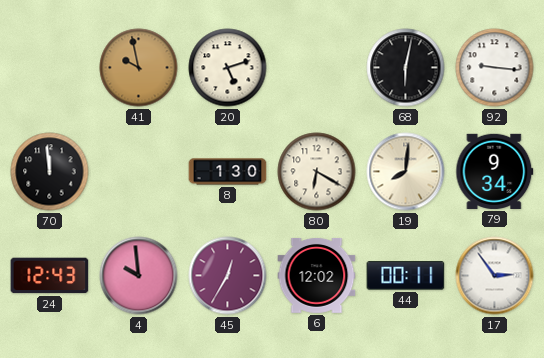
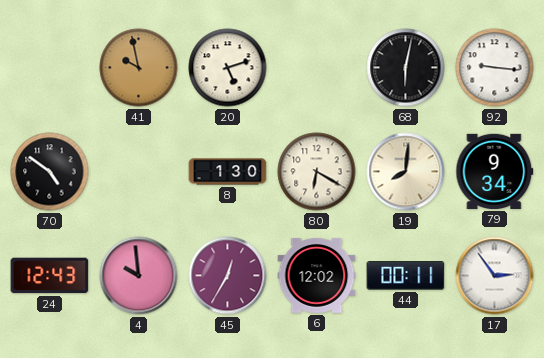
70: 11:59 -> 4:51 (50, 172)
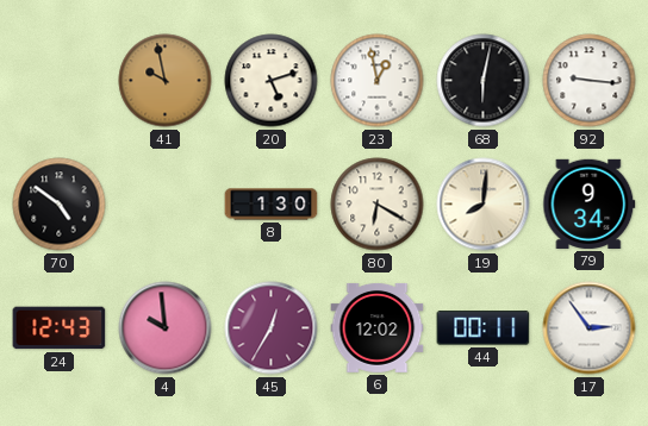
23: none -> 12:58 (378, 81)
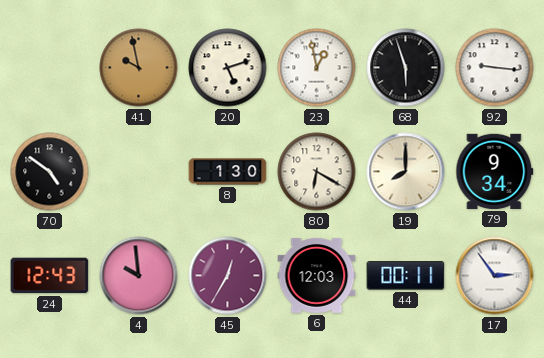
68: 6:02 -> 5:57 (406, 68)
19: 8:01 -> 8:00 (406, 172)
6: 12:02 -> 12:03 (317, 275)
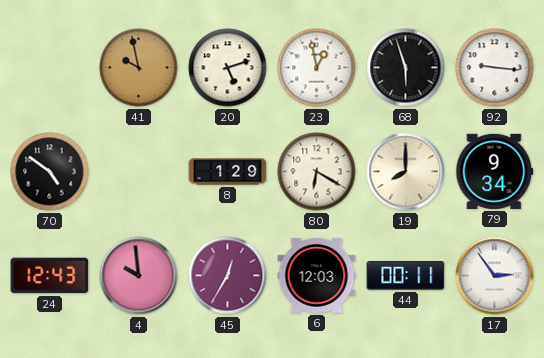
8: 1:30 -> 1:29 (228, 172)
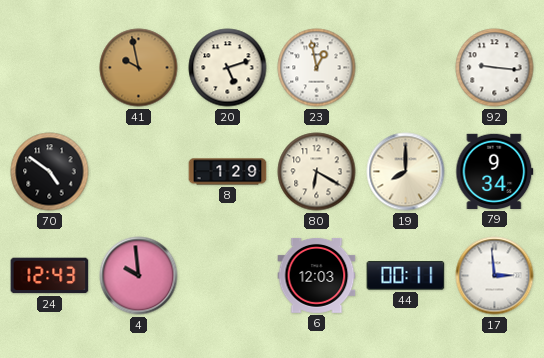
68: 5:57 -> none (406, 68)
45: 12:35 -> none (228, 276)
17: 2:54 -> 2:59 (495, 276)
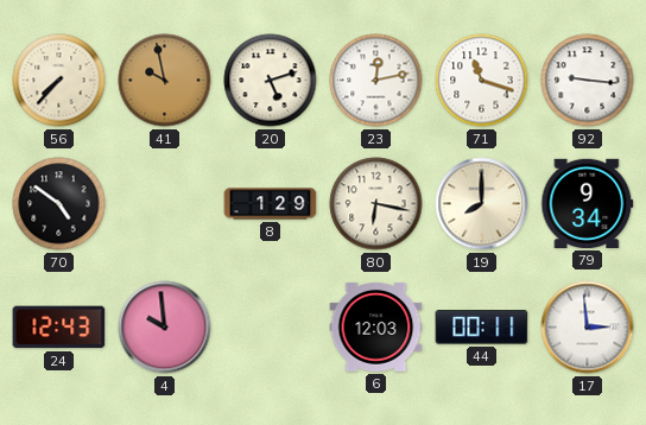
56: none -> 7:37 (59, 81)
23: 12:58 -> 12:13 (376, 81)
71: none -> 11:18 (482, 81)
80: 6:20 -> 6:17 (376, 204)
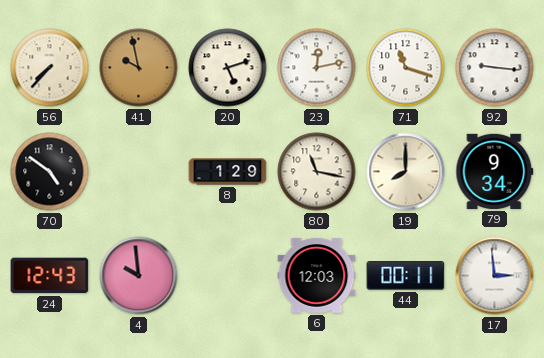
80: 6:17 -> 11:17 (317, 172)
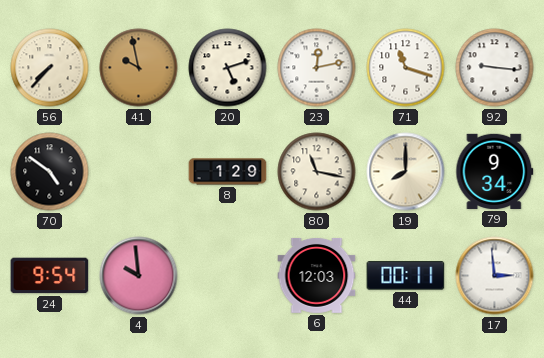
24: 12:43 -> 9:54 (50, 276)
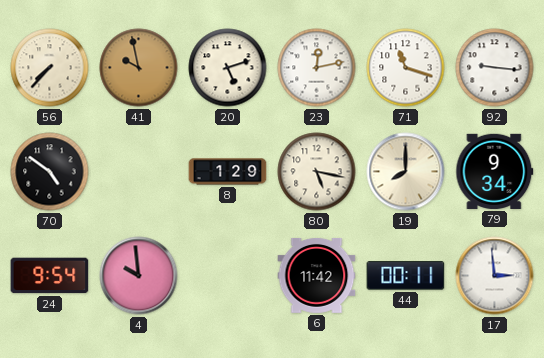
80: 11:17 -> 5:17 (317, 172)
6: 12:03 -> 11:42 (317, 275)
